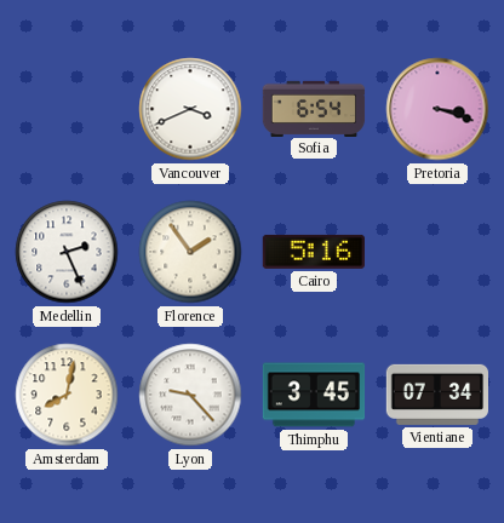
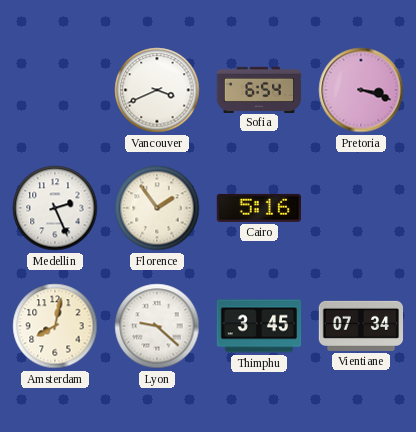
Lyon: 9:23 -> 9:22 (157, 326)
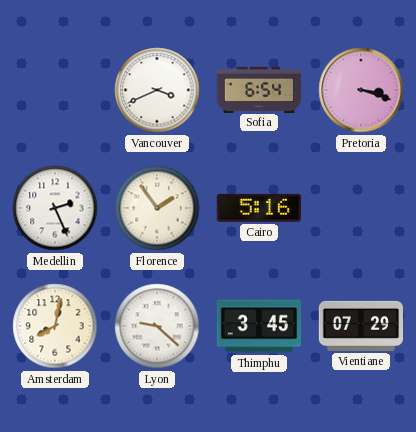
Vientiane: 07:34 -> 07:29 (361, 326)
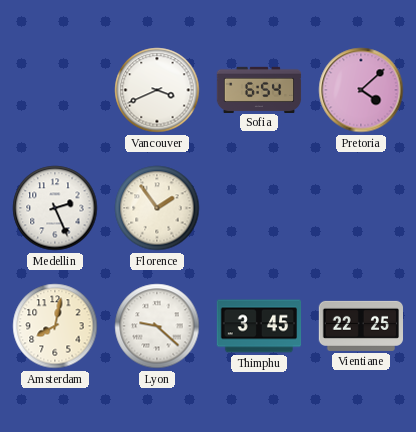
Pretoria: 3:18 -> 4:08 (361, 90)
Cairo: 5:16 -> none (258, 208)
Vientiane: 07:29 -> 22:25 (361, 326)
